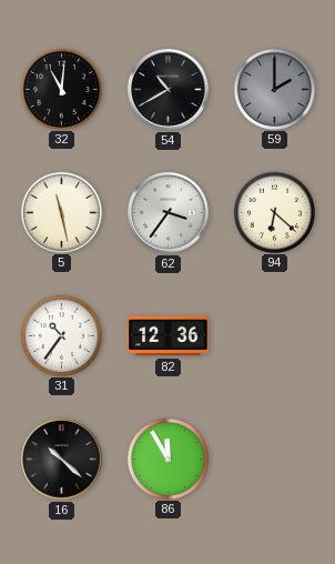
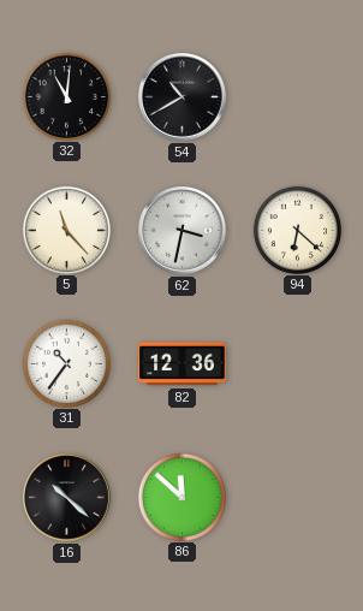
59: 2:00 -> none (274, 89)
5: 11:28 -> 11:23 (66, 230)
62: 3:36 -> 3:32 (183, 231)
86: 11:55 -> 11:52 (181, 497)
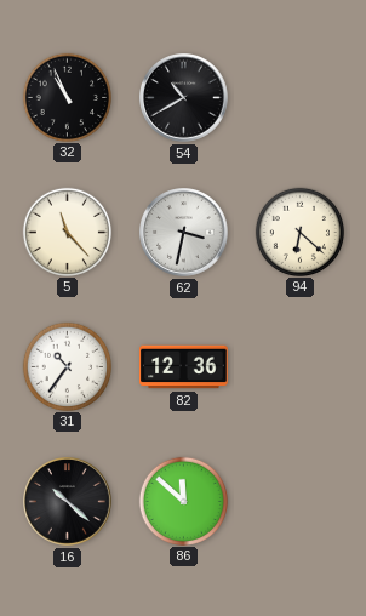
32: 11:01 -> 10:56 (67, 97)
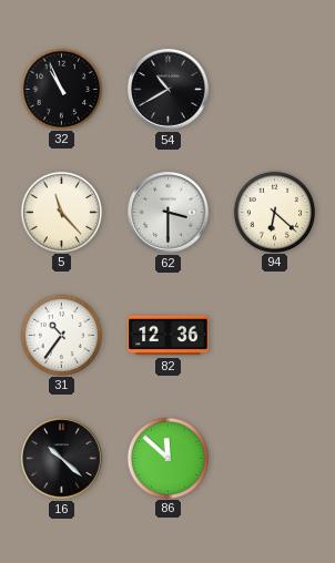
62: 3:32 -> 3:30 (169, 213)
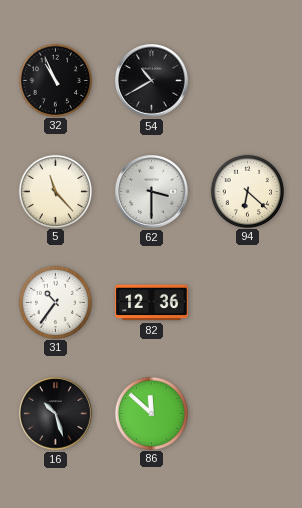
16: 10:22 -> 10:27 (56, 414)
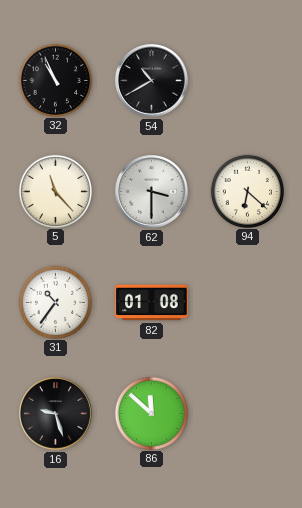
82: 12:36 -> 01:08 (152, 303)
16: 10:27 -> 9:27 (56, 414)
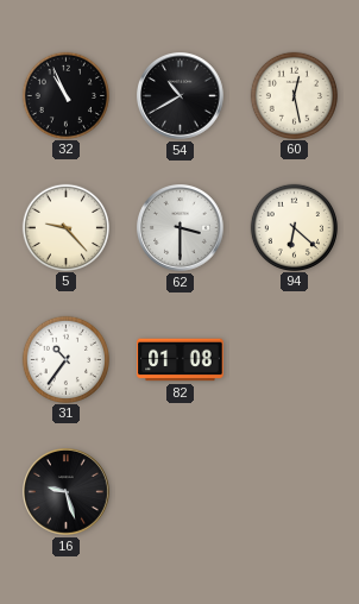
60: none -> 12:28 (294, 95)
5: 11:23 -> 9:23 (65, 227)
86: 11:52 -> none (151, 413)
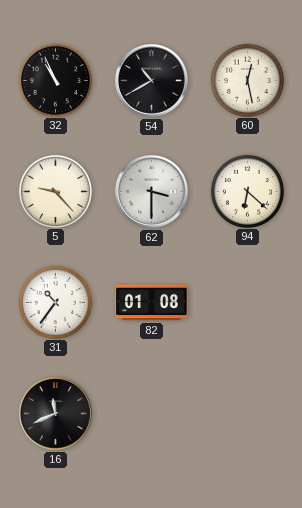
16: 9:27 -> 11:41 (56, 414)
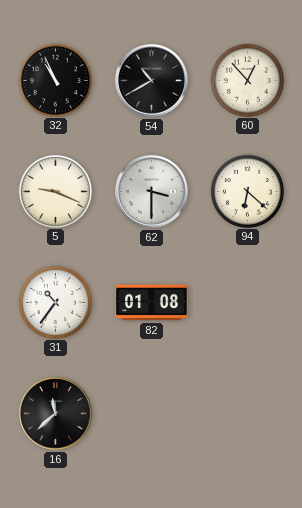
60: 12:28 -> 12:53 (247, 80)
5: 9:23 -> 9:19 (55, 191)
16: 11:41 -> 11:38 (56, 414)
